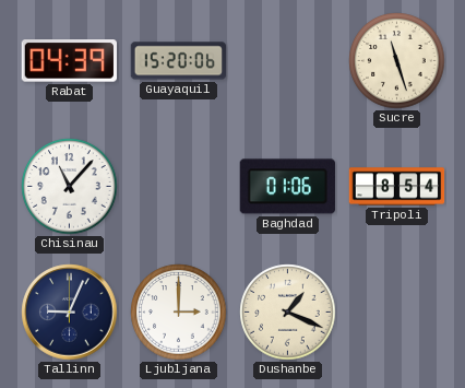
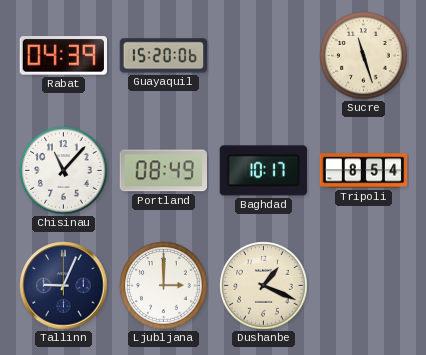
Portland: none -> 08:49 (163, 171)
Baghdad: 01:06 -> 10:17 (263, 171)
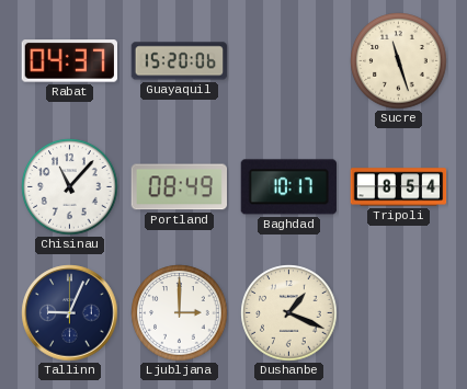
Rabat: 04:39 -> 04:37 (69, 61)
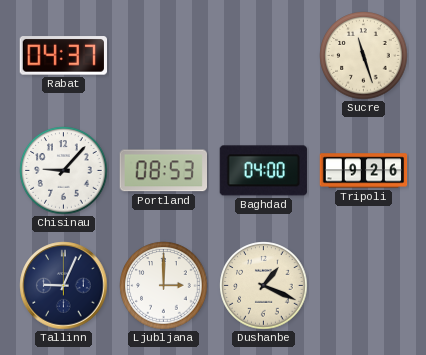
Guayaquil: 15:20 -> none (180, 61)
Chisinau: 11:07 -> 9:07 (64, 171)
Portland: 08:49 -> 08:53 (163, 171)
Baghdad: 10:17 -> 04:00 (263, 171)
Tripoli: 8:54 -> 9:26 (364, 171)
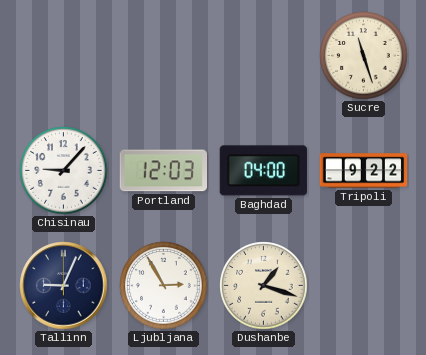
Rabat: 04:37 -> none (63, 56)
Portland: 08:53 -> 12:03 (163, 171)
Tripoli: 9:26 -> 9:22 (364, 171)
Ljubljana: 3:00 -> 2:55 (164, 286)
Dushanbe: 1:19 -> 1:18 (264, 286)
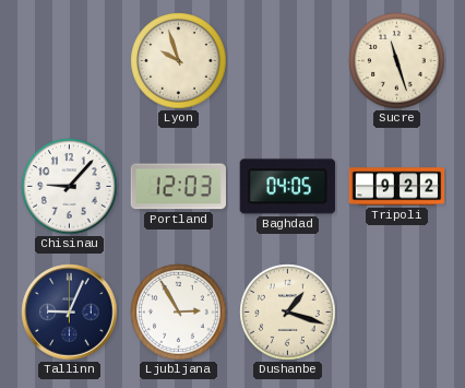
Lyon: none -> 9:57 (179, 61)
Baghdad: 04:00 -> 04:05 (287, 187)
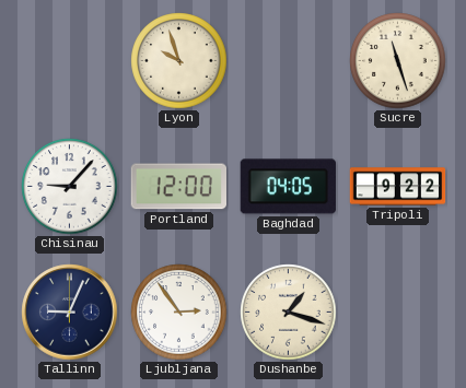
Portland: 12:03 -> 12:00 (178, 187)
Ljubljana: 2:55 -> 2:54 (179, 313)
